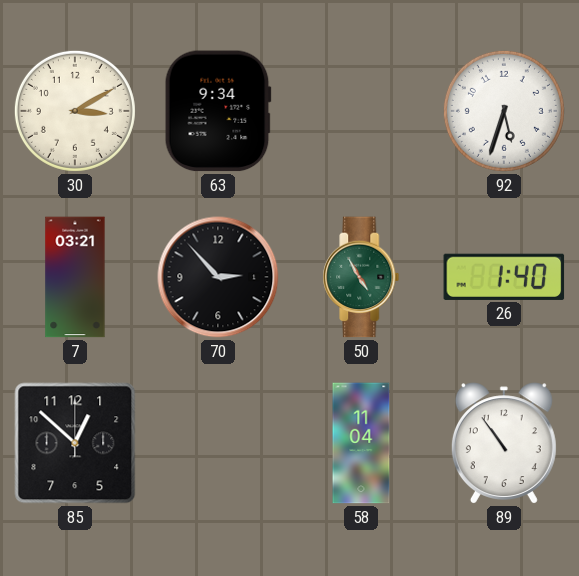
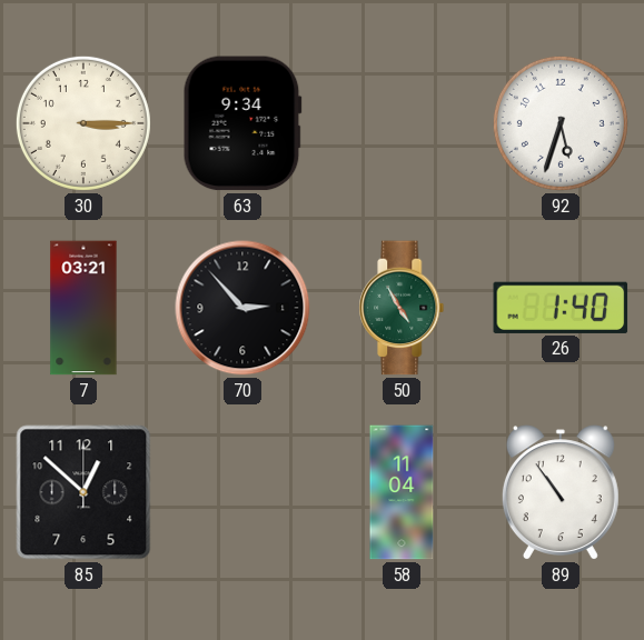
30: 3:10 -> 3:15 (83, 123)
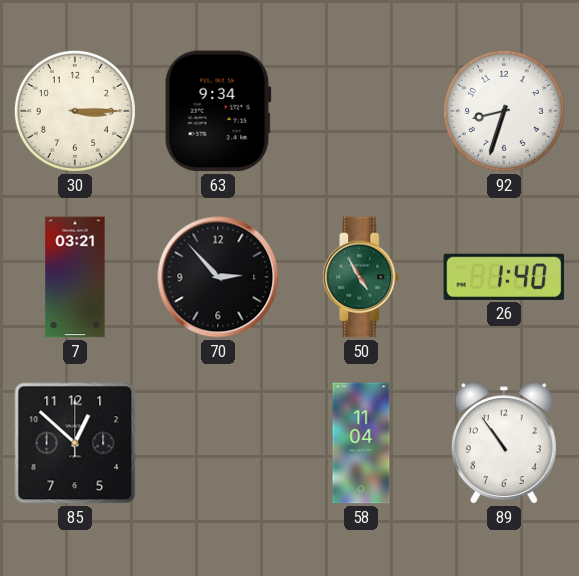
92: 5:33 -> 8:33 (504, 111)
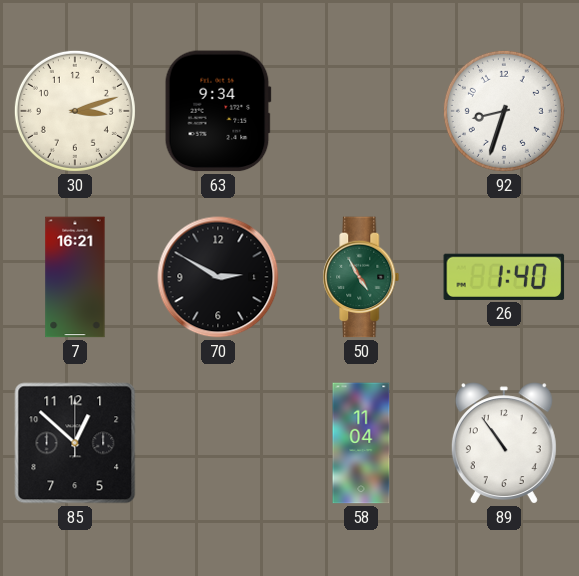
30: 3:15 -> 3:12 (75, 111)
7: 03:21 -> 16:21 (75, 277)
70: 2:53 -> 2:50 (218, 277)
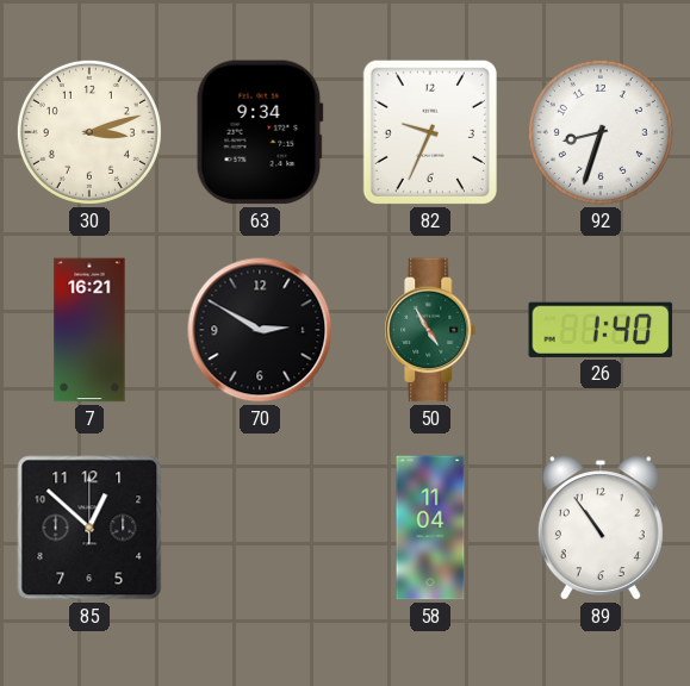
82: none -> 9:34 (430, 132)
